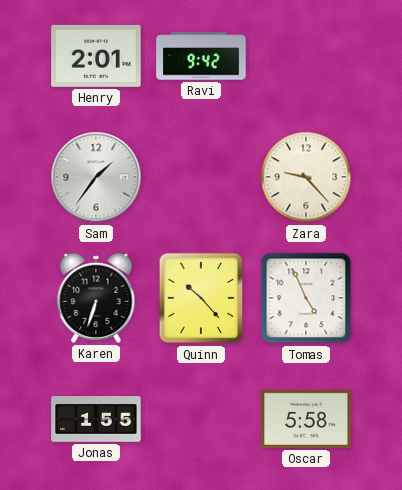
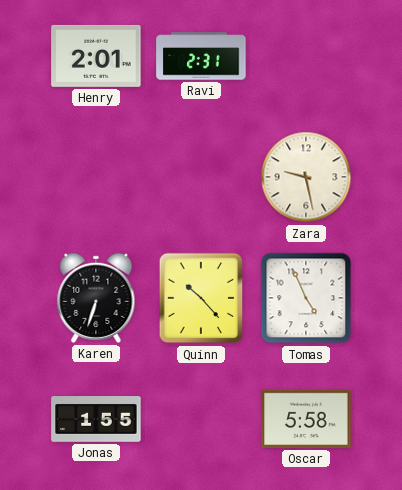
Ravi: 9:42 -> 2:31 (201, 56)
Sam: 1:36 -> none (96, 177)
Zara: 9:23 -> 9:28 (306, 177)
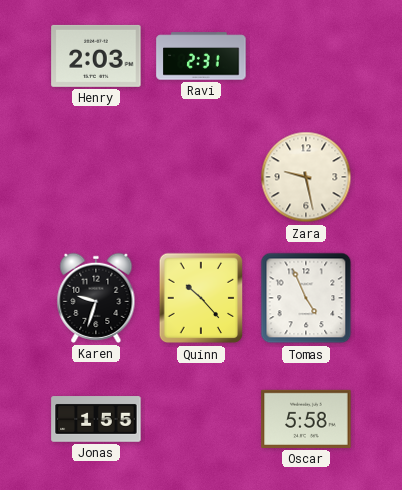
Henry: 2:01 -> 2:03 (96, 56)
Karen: 6:33 -> 9:33 (96, 298)
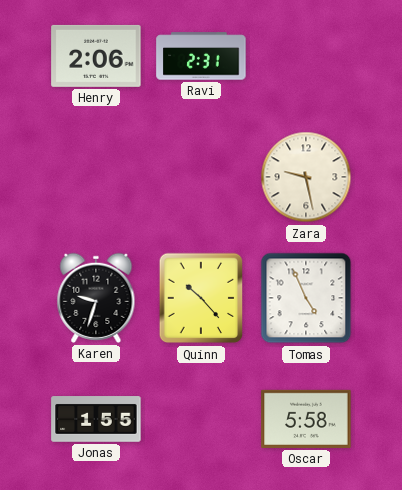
Henry: 2:03 -> 2:06 (96, 56)
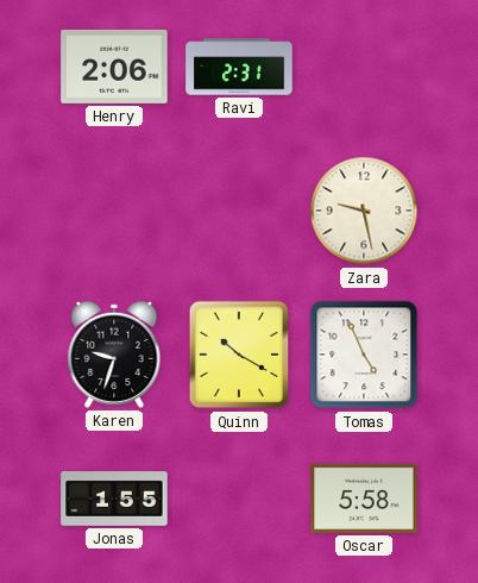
Quinn: 10:23 -> 10:20 (239, 355)
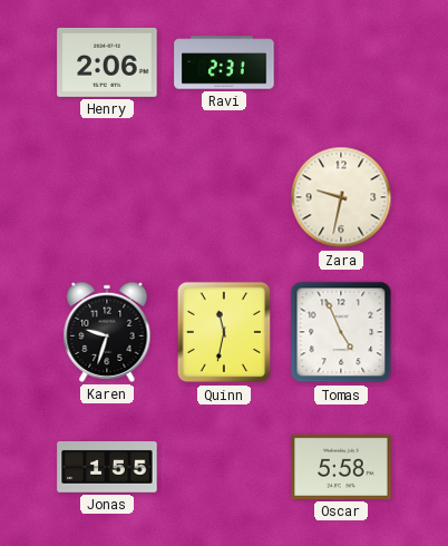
Zara: 9:28 -> 9:32 (341, 197)
Quinn: 10:20 -> 11:32 (224, 332)
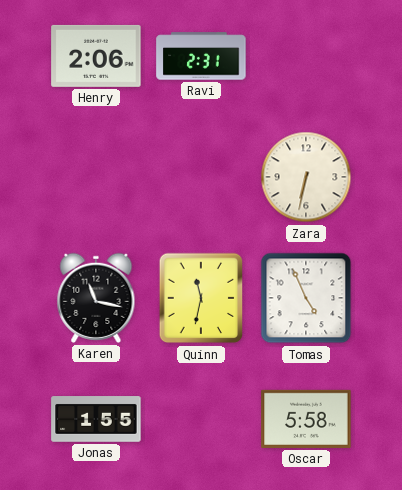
Zara: 9:32 -> 6:32 (306, 177)
Karen: 9:33 -> 11:17 (96, 298)
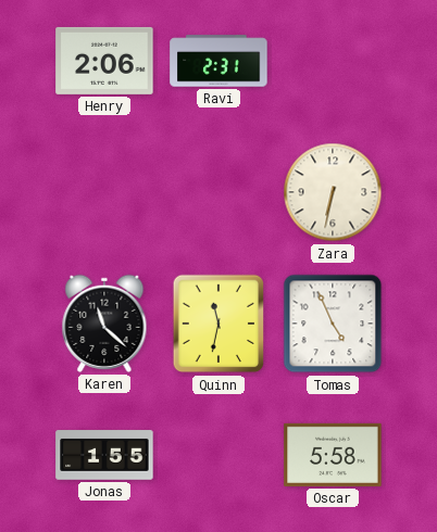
Karen: 11:17 -> 11:22 (104, 324)
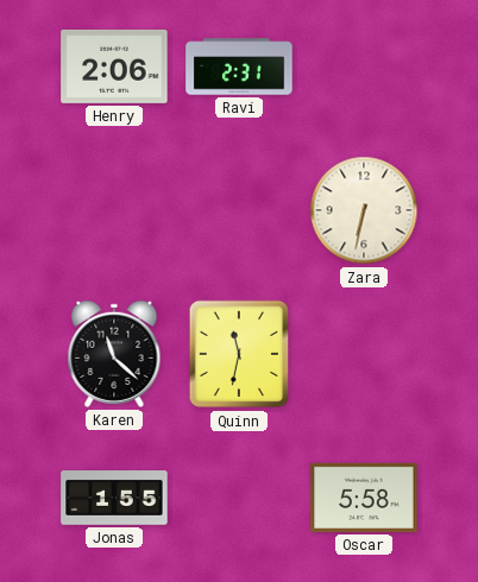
Tomas: 4:56 -> none (333, 324)
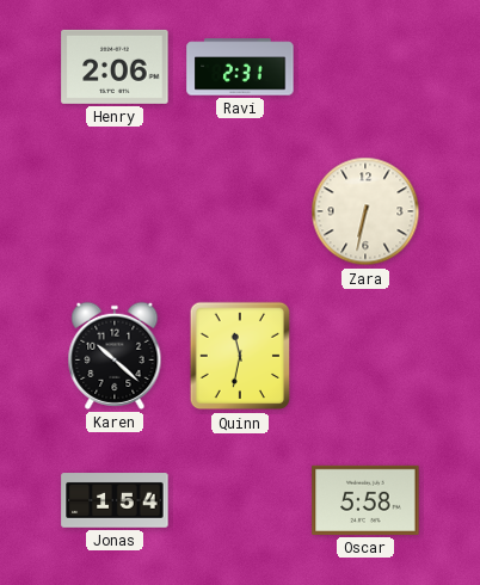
Karen: 11:22 -> 10:22 (115, 356)
Jonas: 1:55 -> 1:54 (115, 500)
